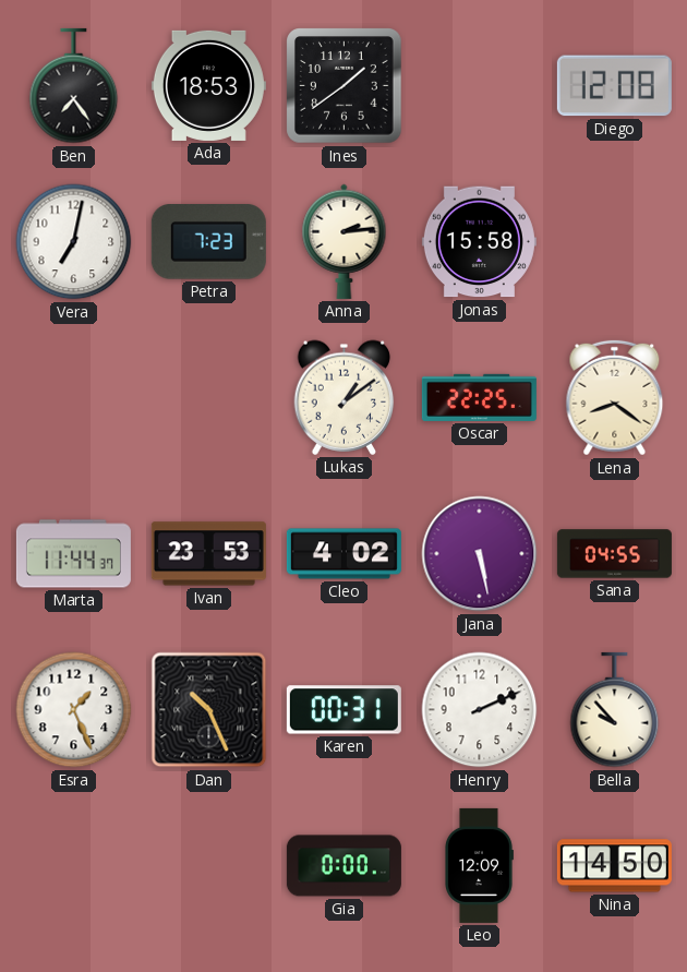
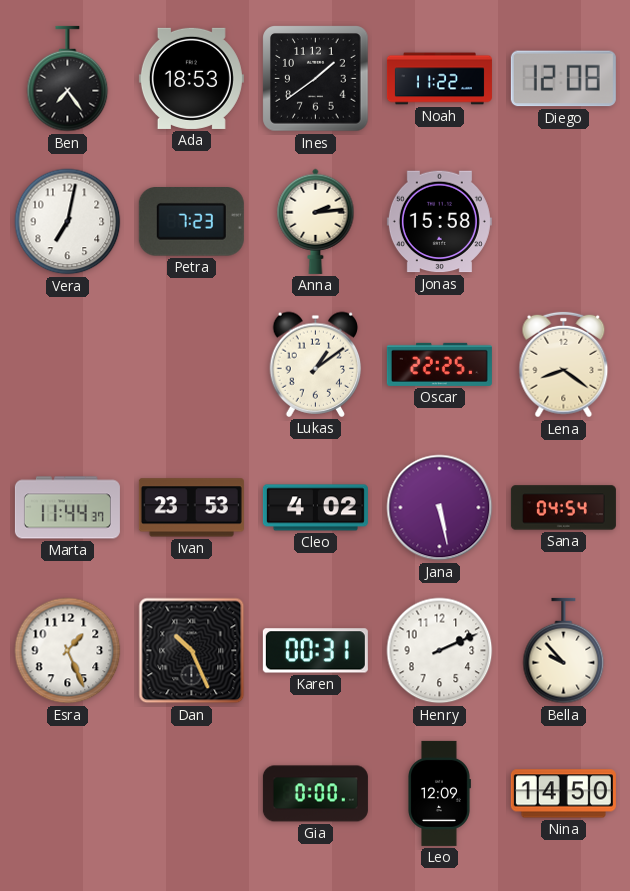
Noah: none -> 11:22 (439, 79)
Sana: 04:55 -> 04:54 (563, 508)
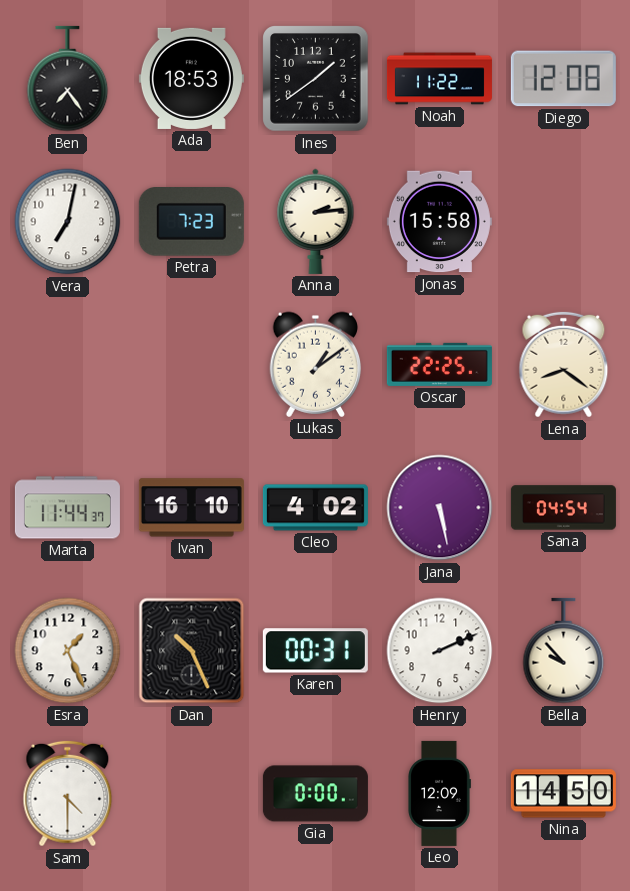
Ivan: 23:53 -> 16:10 (191, 508)
Sam: none -> 4:30 (68, 794)
